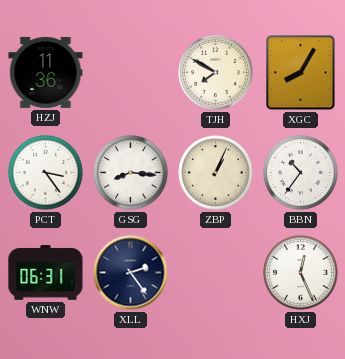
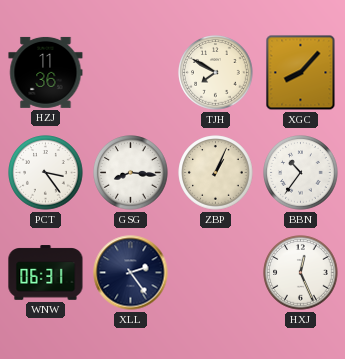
XGC: 8:05 -> 8:07 (301, 73)
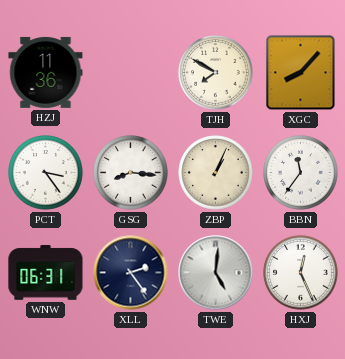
BBN: 10:36 -> 11:36 (301, 173)
TWE: none -> 5:01 (216, 273)
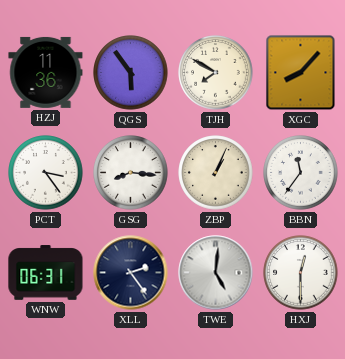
QGS: none -> 5:54 (131, 73)
HXJ: 12:26 -> 12:30 (301, 273)
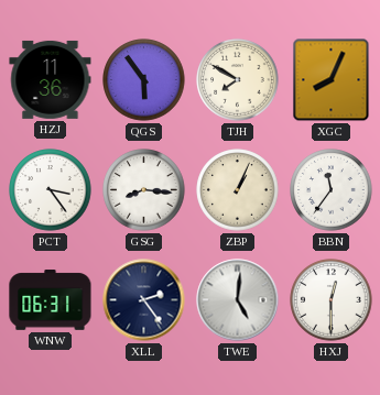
XGC: 8:07 -> 8:04 (332, 80)
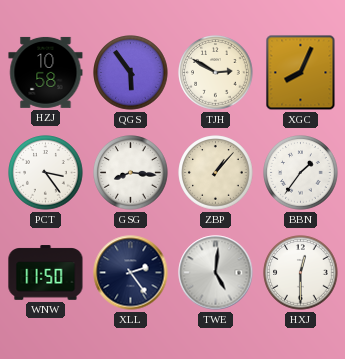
HZJ: 11:36 -> 10:58 (46, 72)
TJH: 7:50 -> 2:50 (216, 73)
ZBP: 1:04 -> 1:07 (216, 173)
BBN: 11:36 -> 1:36 (301, 173)
WNW: 06:31 -> 11:50 (46, 273)
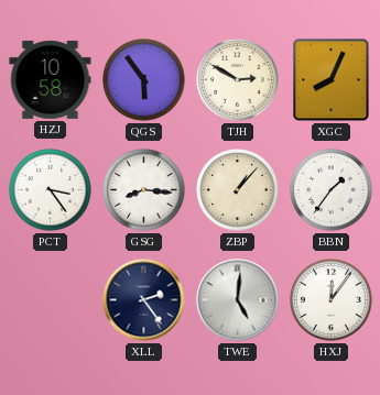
WNW: 11:50 -> none (46, 273)
HXJ: 12:30 -> 12:06 (332, 300)
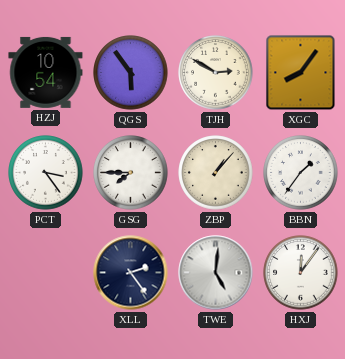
HZJ: 10:58 -> 10:54 (46, 72)
XGC: 8:04 -> 8:06 (301, 73)
GSG: 8:16 -> 7:45 (131, 173)
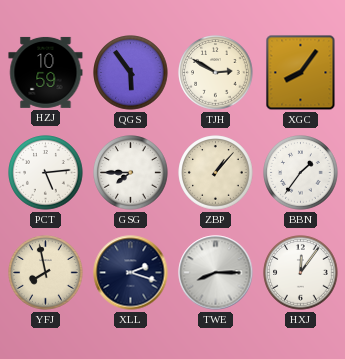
HZJ: 10:54 -> 10:59 (46, 72)
PCT: 3:24 -> 5:14 (46, 173)
YFJ: none -> 7:58 (46, 273)
XLL: 2:24 -> 2:18 (131, 273)
TWE: 5:01 -> 8:15 (216, 273)
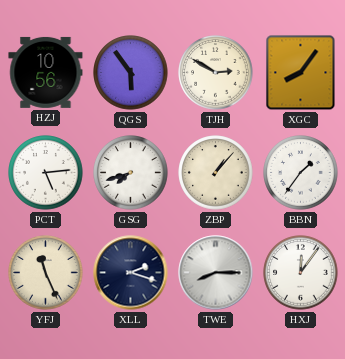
HZJ: 10:59 -> 10:56 (46, 72)
GSG: 7:45 -> 7:42 (131, 173)
YFJ: 7:58 -> 11:26 (46, 273)
